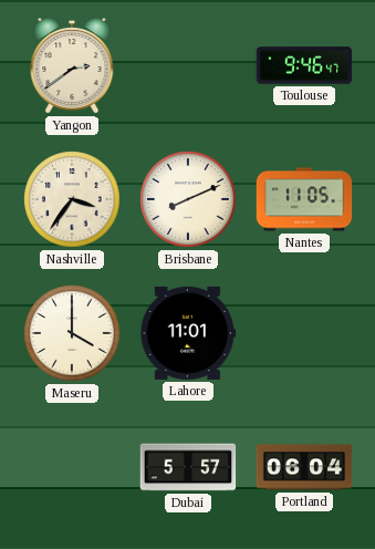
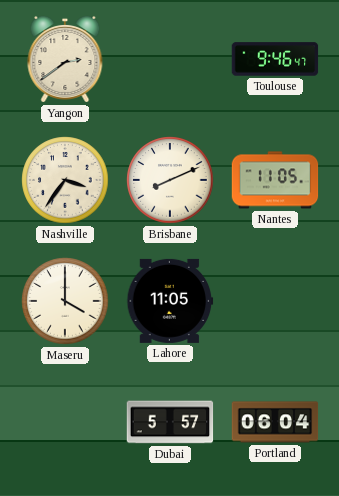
Lahore: 11:01 -> 11:05 (170, 301)
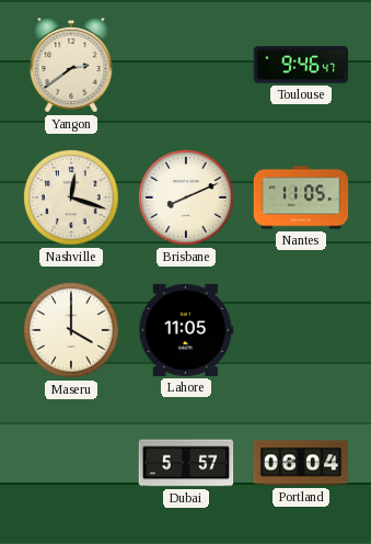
Nashville: 3:36 -> 12:18 (71, 197)
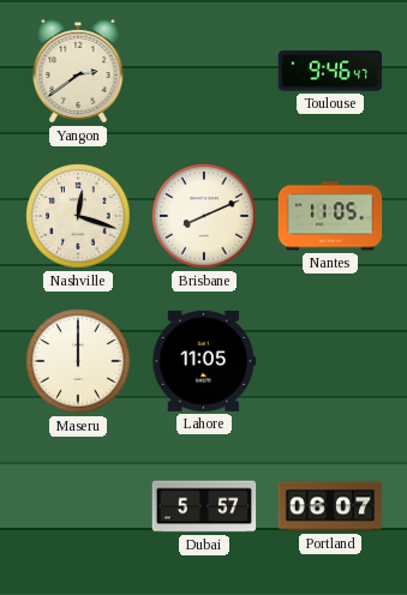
Maseru: 4:00 -> 12:00 (78, 361)
Portland: 06:04 -> 06:07 (330, 506)
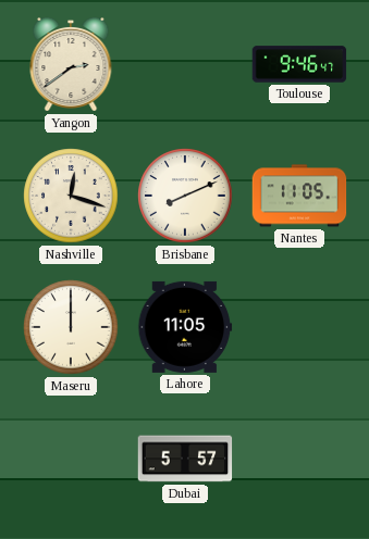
Portland: 06:07 -> none (330, 506)
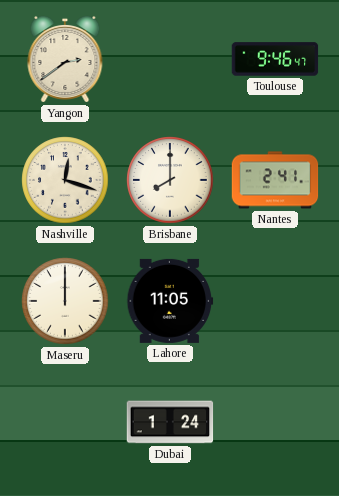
Brisbane: 8:11 -> 8:00 (170, 180)
Nantes: 11:05 -> 2:41 (275, 180)
Dubai: 5:57 -> 1:24 (170, 422)
